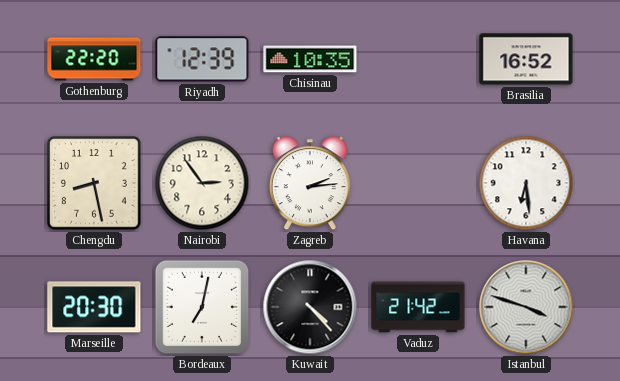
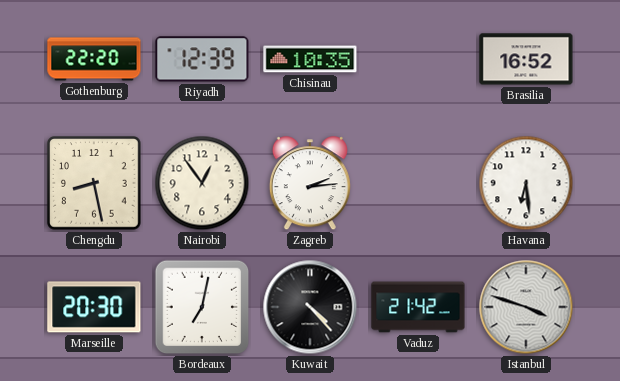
Nairobi: 2:54 -> 12:54 (202, 183)
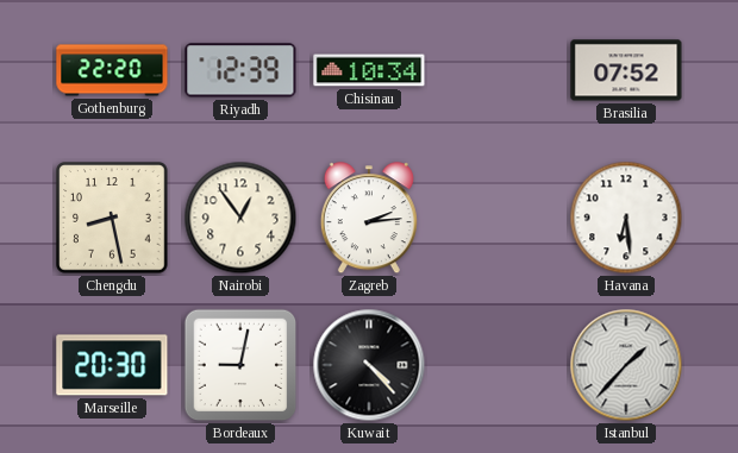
Chisinau: 10:35 -> 10:34 (369, 70)
Brasilia: 16:52 -> 07:52 (626, 70)
Bordeaux: 7:02 -> 9:02 (240, 365)
Vaduz: 21:42 -> none (418, 307)
Istanbul: 3:48 -> 1:37 (626, 365)
